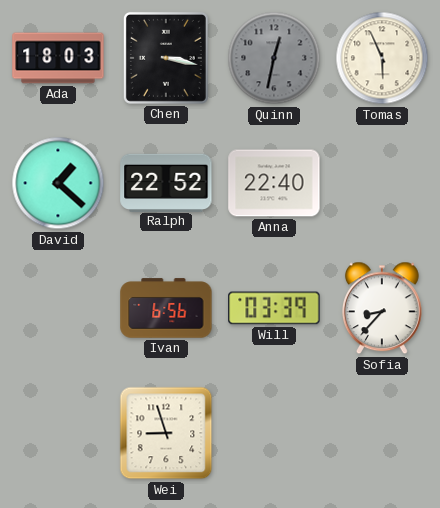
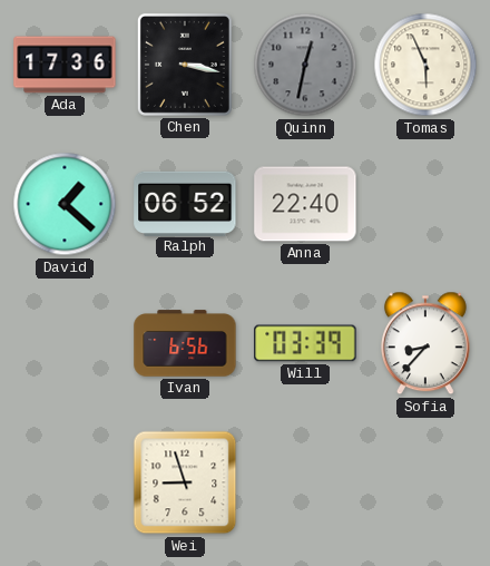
Ada: 18:03 -> 17:36 (65, 65)
Ralph: 22:52 -> 06:52 (185, 203)
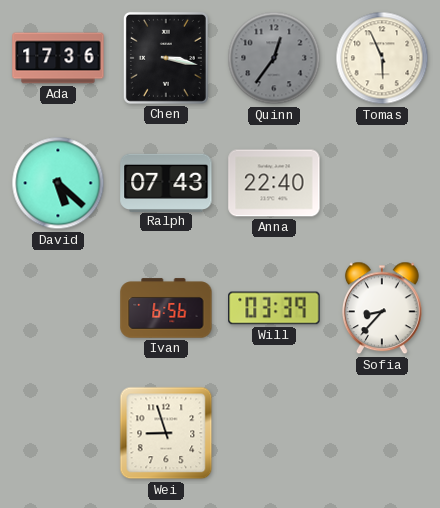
Quinn: 12:32 -> 12:36 (274, 58)
David: 1:22 -> 5:22 (58, 183)
Ralph: 06:52 -> 07:43 (166, 182)
